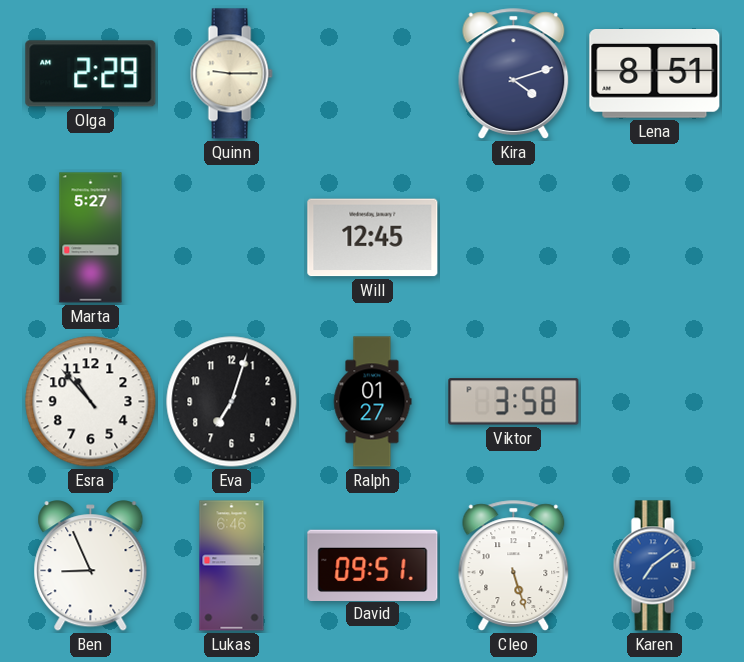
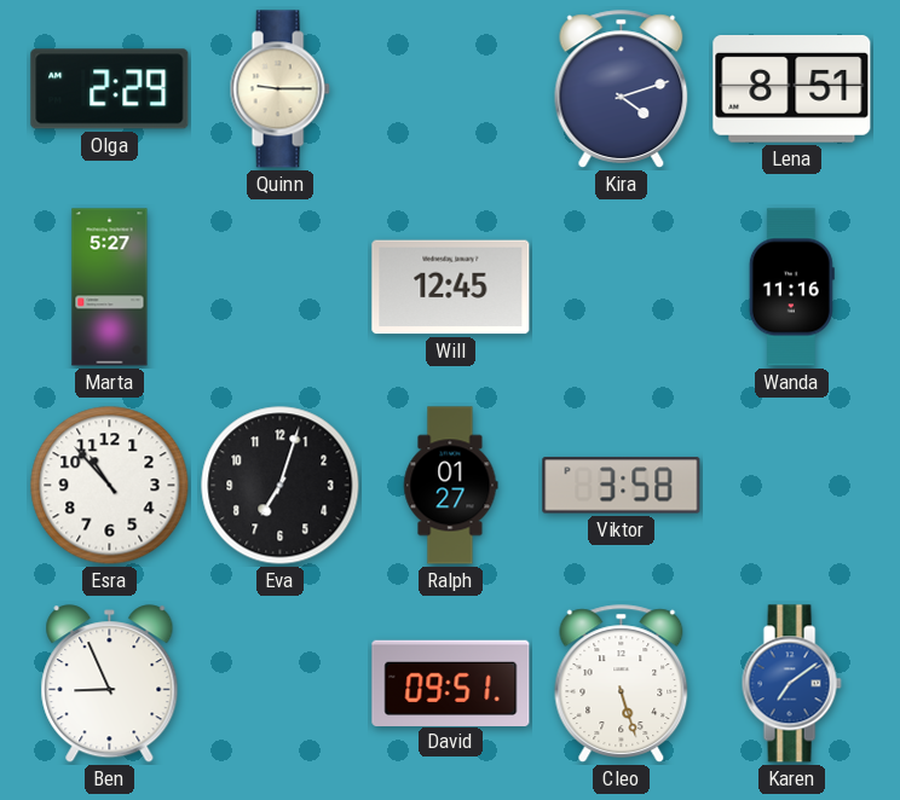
Wanda: none -> 11:16 (791, 288)
Lukas: 6:46 -> none (232, 566)
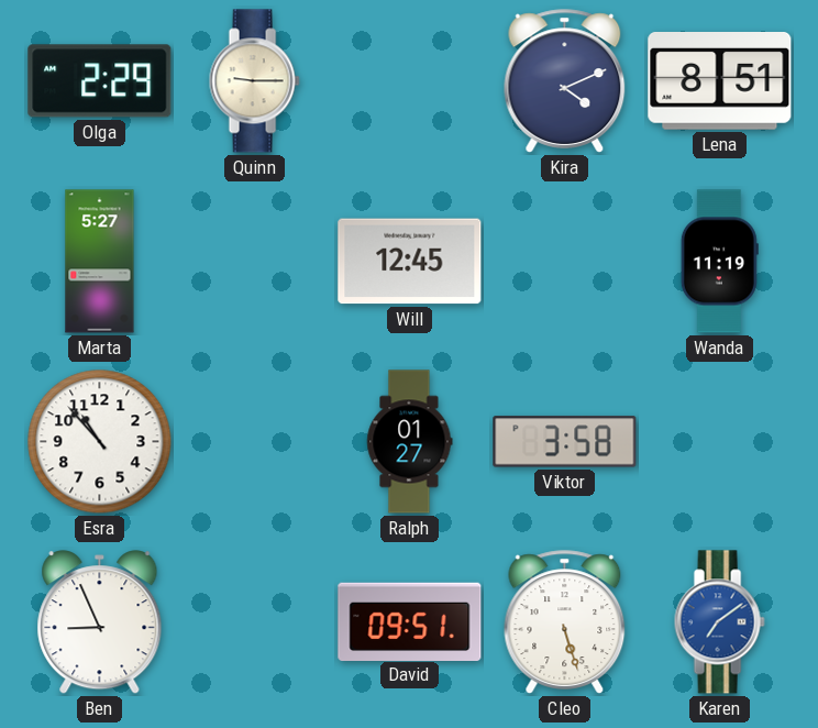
Kira: 4:12 -> 4:11 (565, 81)
Wanda: 11:16 -> 11:19 (719, 262)
Eva: 7:03 -> none (281, 486)
